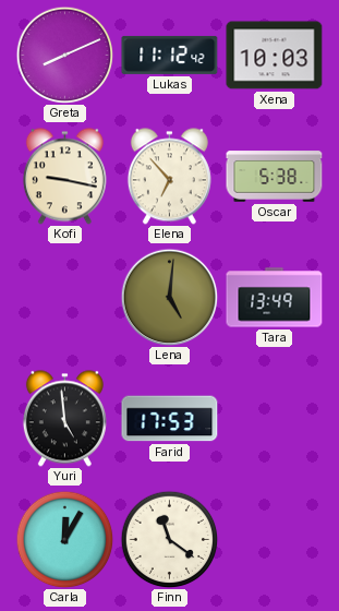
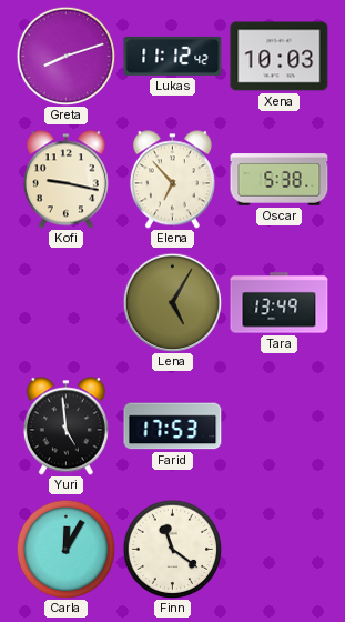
Greta: 8:11 -> 8:12 (65, 56)
Lena: 5:01 -> 5:05 (172, 302)
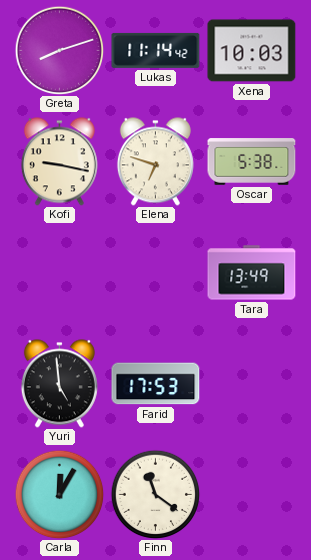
Lukas: 11:12 -> 11:14 (156, 50)
Elena: 6:53 -> 6:48 (155, 162)
Lena: 5:05 -> none (172, 302)
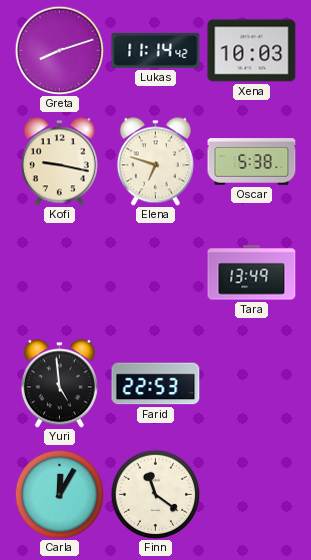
Farid: 17:53 -> 22:53 (156, 384)
